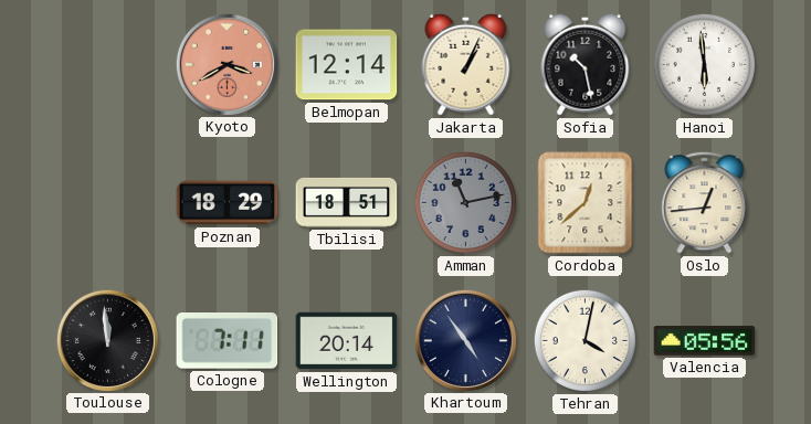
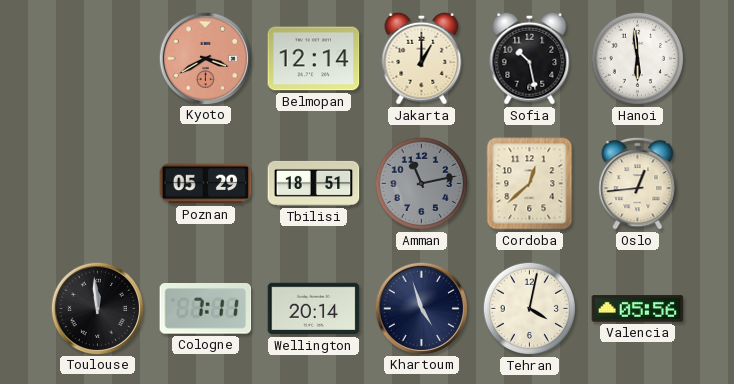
Jakarta: 1:04 -> 1:00 (422, 58)
Poznan: 18:29 -> 05:29 (206, 184)
Khartoum: 4:54 -> 4:57 (421, 308)
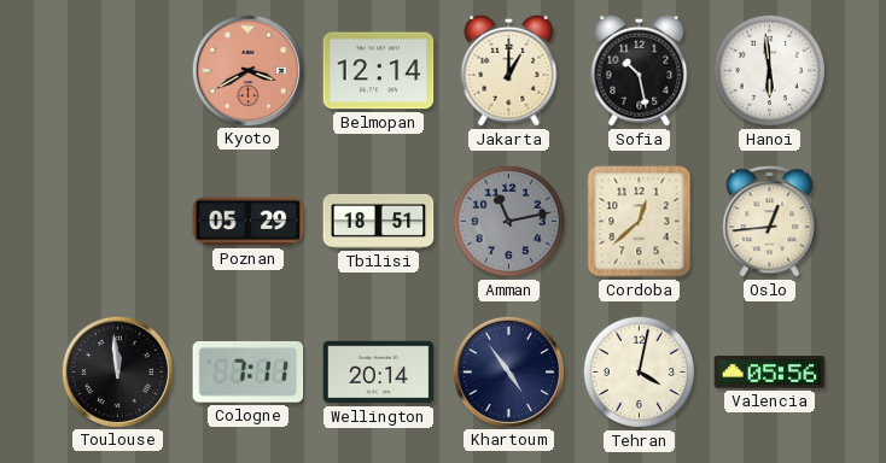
Khartoum: 4:57 -> 4:54 (508, 371)
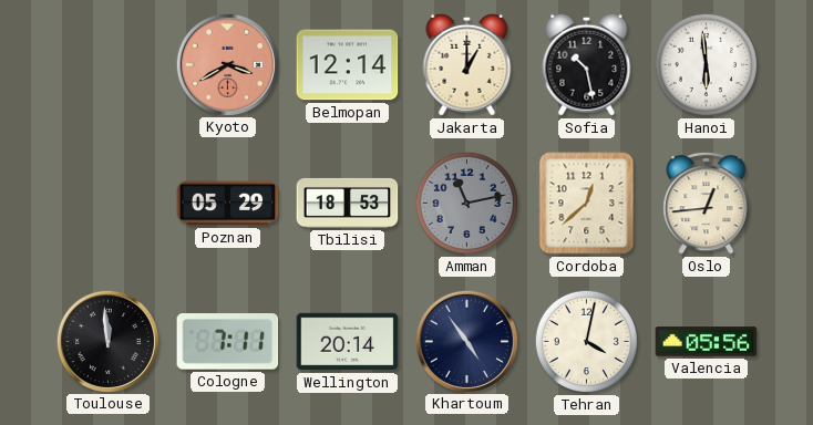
Tbilisi: 18:51 -> 18:53 (348, 203)
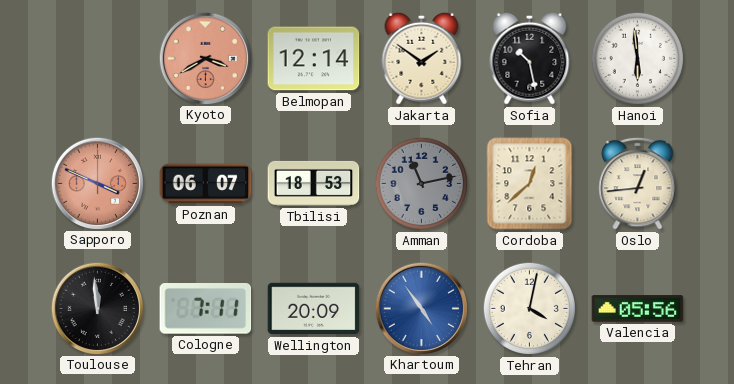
Jakarta: 1:00 -> 1:51 (422, 58)
Sapporo: none -> 3:49 (97, 183)
Poznan: 05:29 -> 06:07 (206, 184)
Wellington: 20:14 -> 20:09 (314, 309)
Khartoum dial: navy -> blue (421, 308)
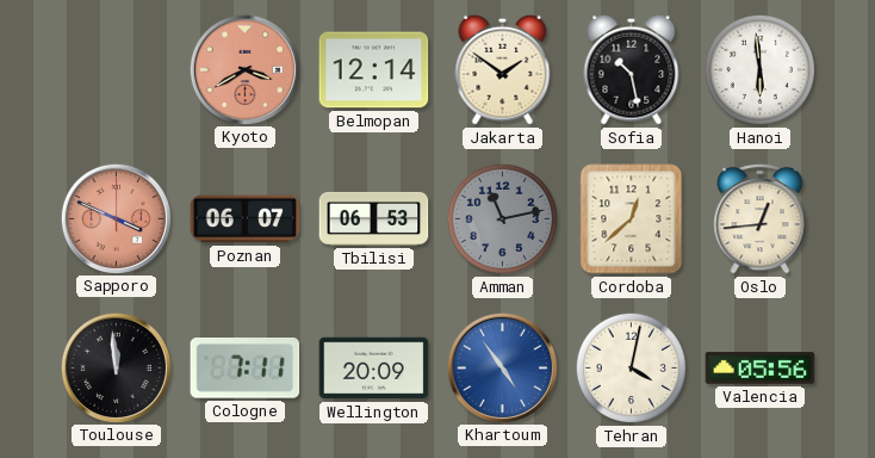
Tbilisi: 18:53 -> 06:53 (374, 218)
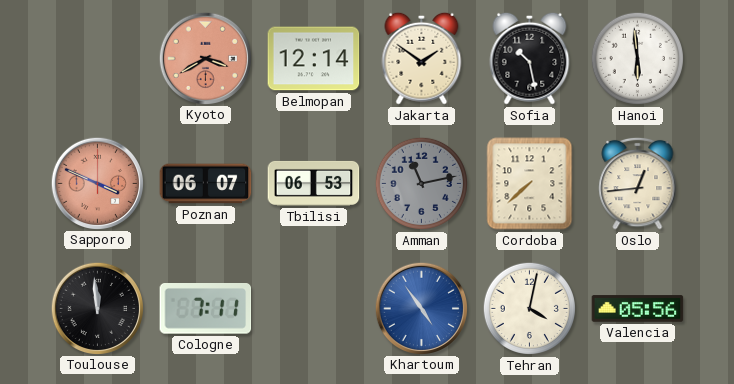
Cordoba: 12:38 -> 7:38 (530, 184)
Wellington: 20:09 -> none (374, 369)
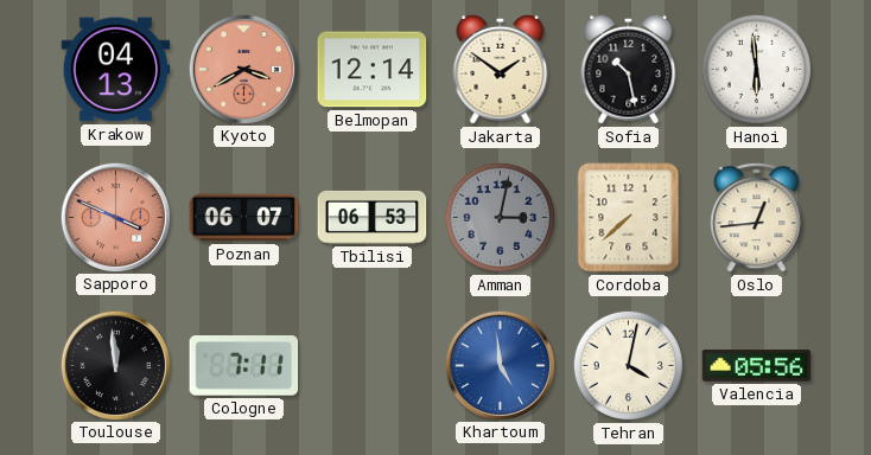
Krakow: none -> 04:13 (116, 70)
Amman: 11:13 -> 3:02 (500, 217)
Khartoum: 4:54 -> 4:59 (500, 365)
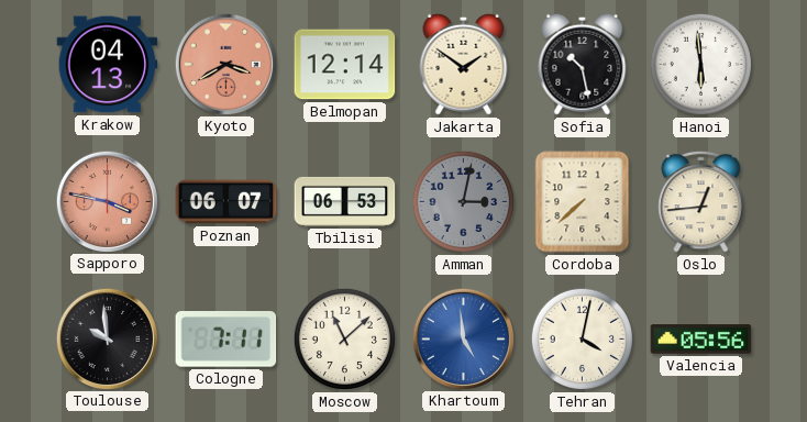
Sapporo: 3:49 -> 3:47 (107, 201)
Toulouse: 11:59 -> 9:59 (107, 338)
Moscow: none -> 11:08 (344, 338)
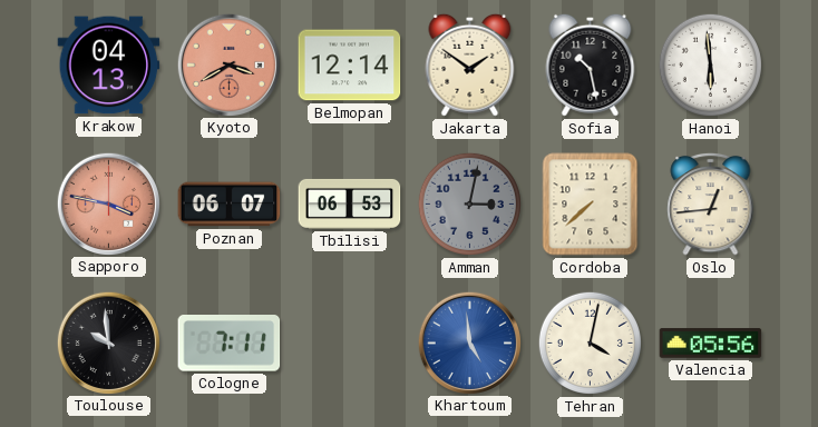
Moscow: 11:08 -> none (344, 338)
